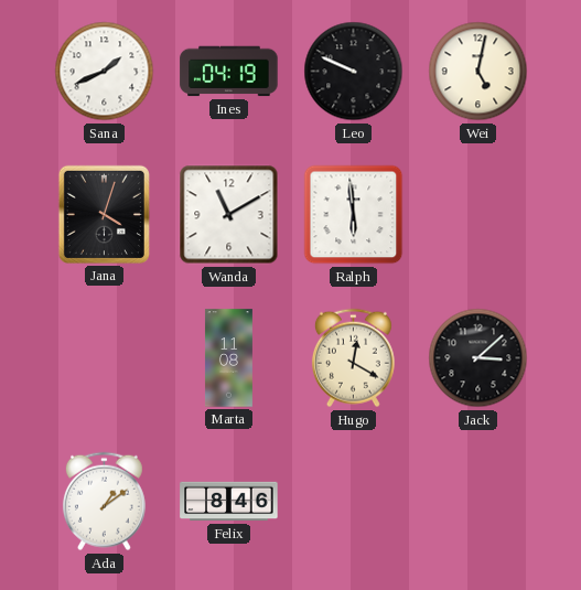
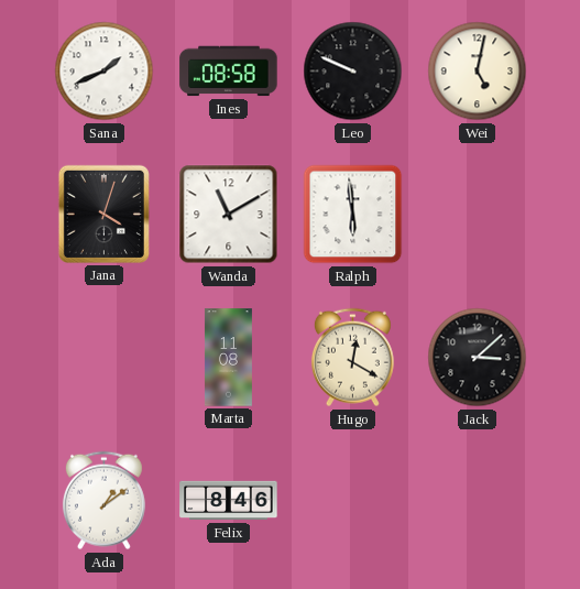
Ines: 04:19 -> 08:58 (229, 72)
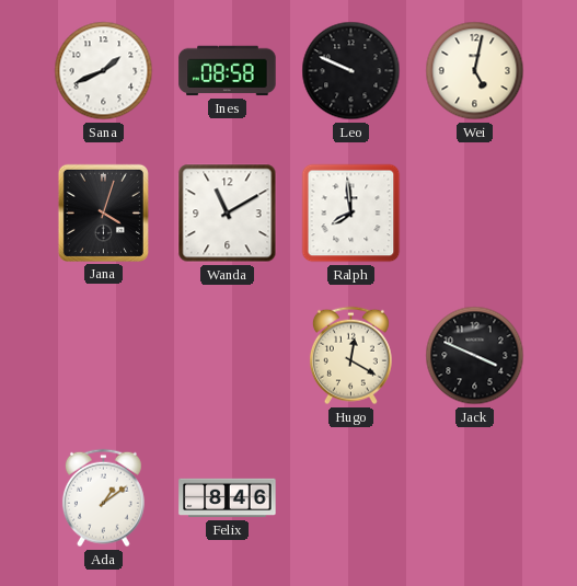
Ralph: 5:59 -> 7:59 (351, 214)
Marta: 11:08 -> none (228, 358)
Jack: 3:08 -> 3:49 (475, 356)
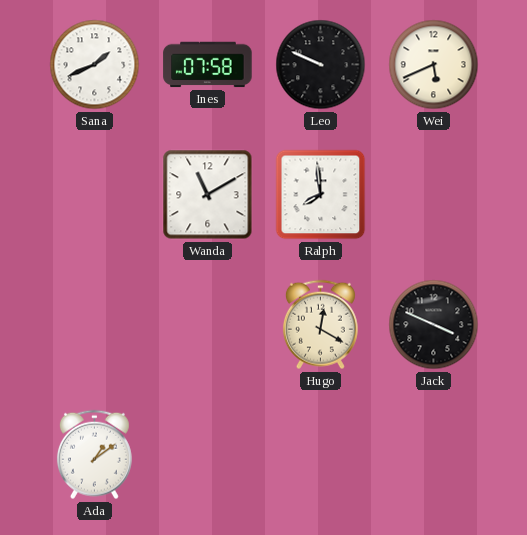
Ines: 08:58 -> 07:58 (208, 65)
Wei: 5:02 -> 5:41 (434, 65)
Jana: 4:03 -> none (103, 212)
Felix: 8:46 -> none (228, 498)
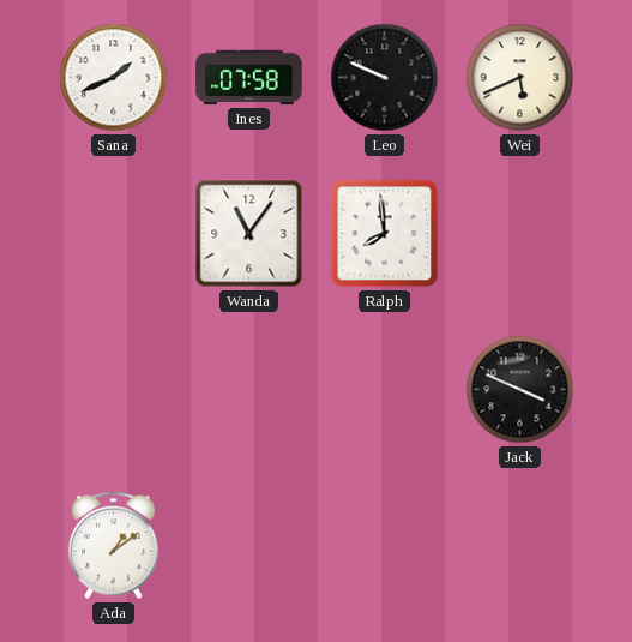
Wanda: 11:10 -> 11:06 (249, 234)
Hugo: 12:20 -> none (320, 325)
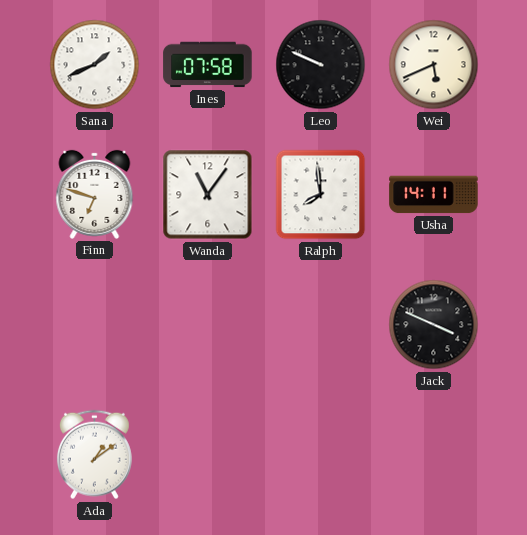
Finn: none -> 6:48 (95, 194)
Usha: none -> 14:11 (434, 195)
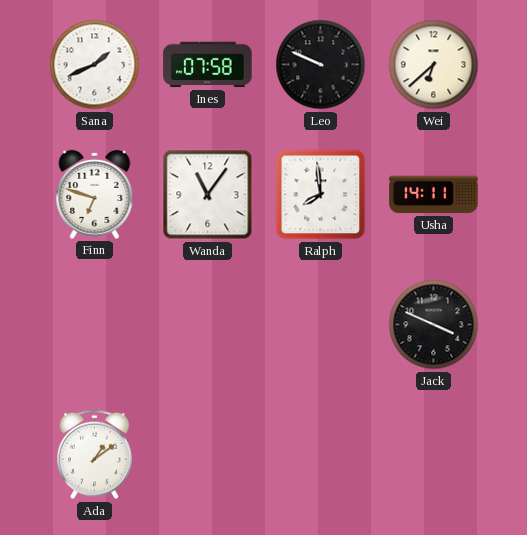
Wei: 5:41 -> 6:38 (434, 65)
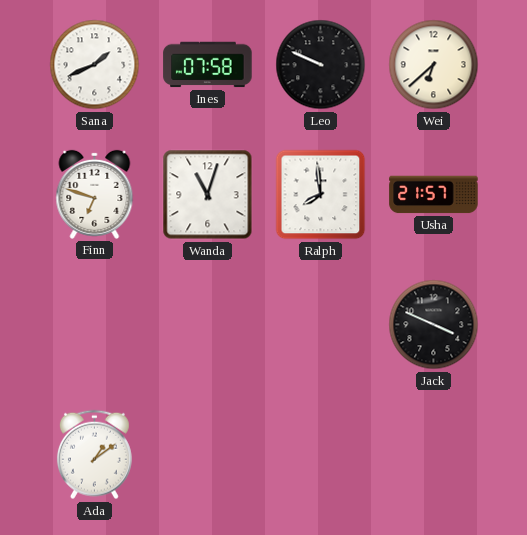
Wanda: 11:06 -> 11:03 (208, 195)
Usha: 14:11 -> 21:57 (434, 195)
